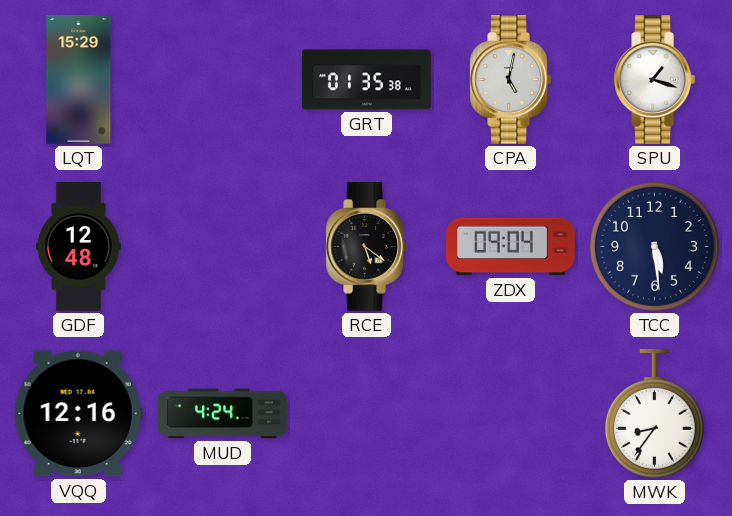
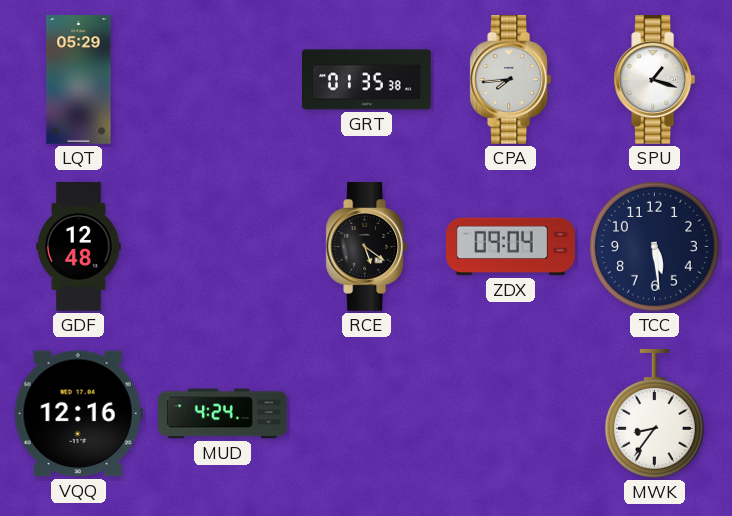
LQT: 15:29 -> 05:29 (79, 80)
CPA: 5:02 -> 7:44 (511, 80)
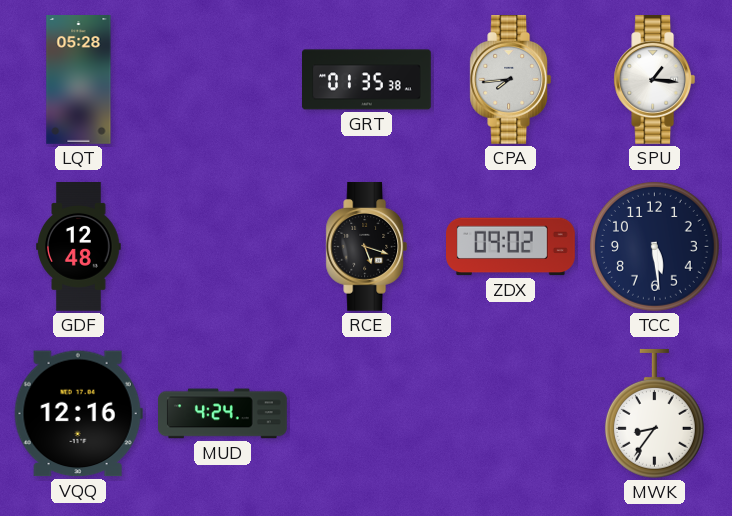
LQT: 05:29 -> 05:28 (79, 80)
SPU: 1:18 -> 1:16 (655, 80)
RCE: 5:21 -> 5:18 (367, 247)
ZDX: 09:04 -> 09:02 (511, 247)
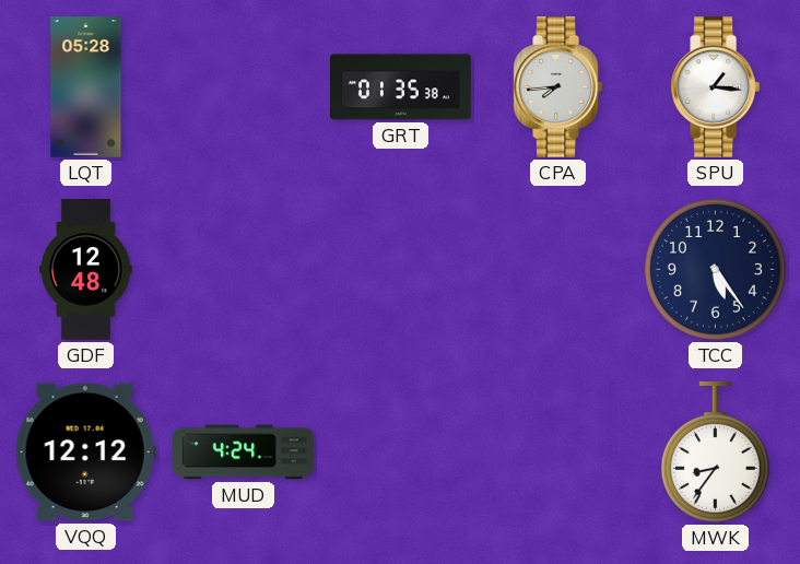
RCE: 5:18 -> none (367, 247)
ZDX: 09:02 -> none (511, 247)
TCC: 5:29 -> 5:24 (715, 269)
VQQ: 12:16 -> 12:12 (85, 453)
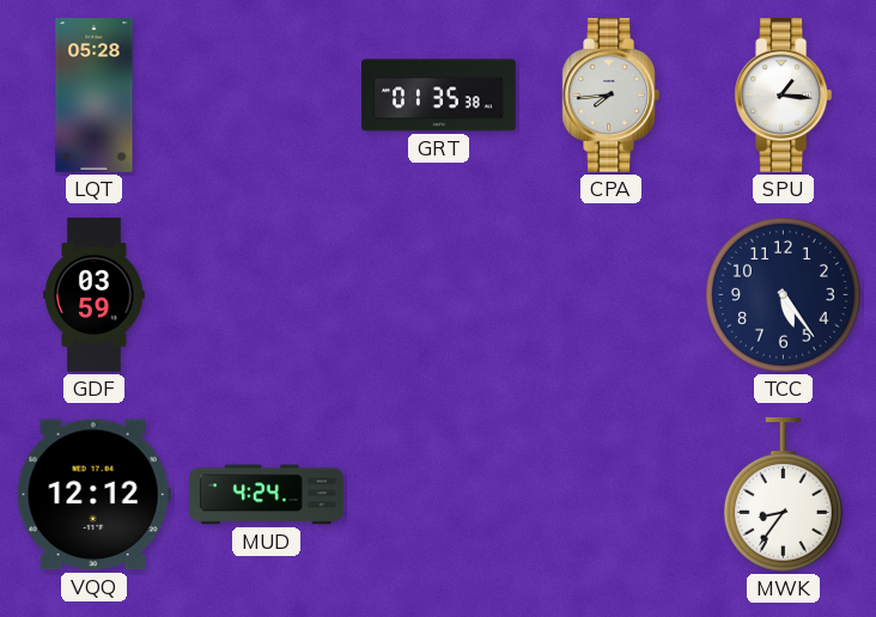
GDF: 12:48 -> 03:59 (95, 295)
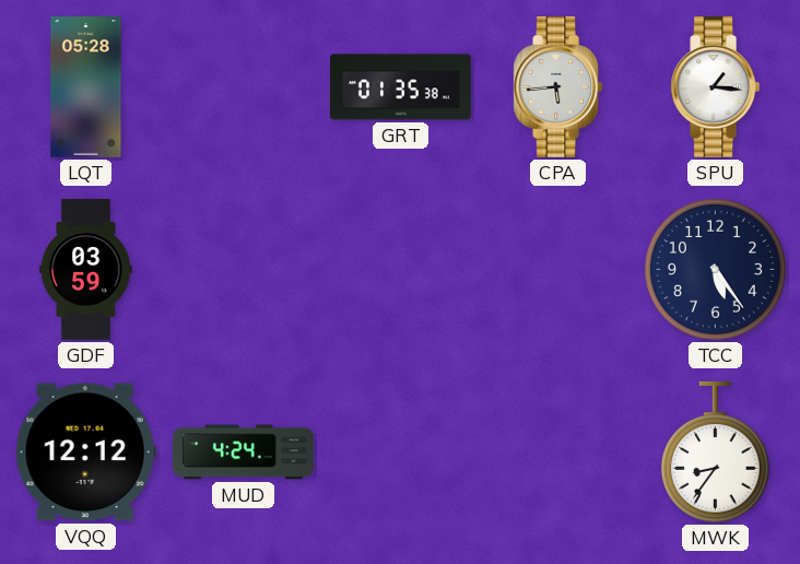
CPA: 7:44 -> 5:44 (558, 87)
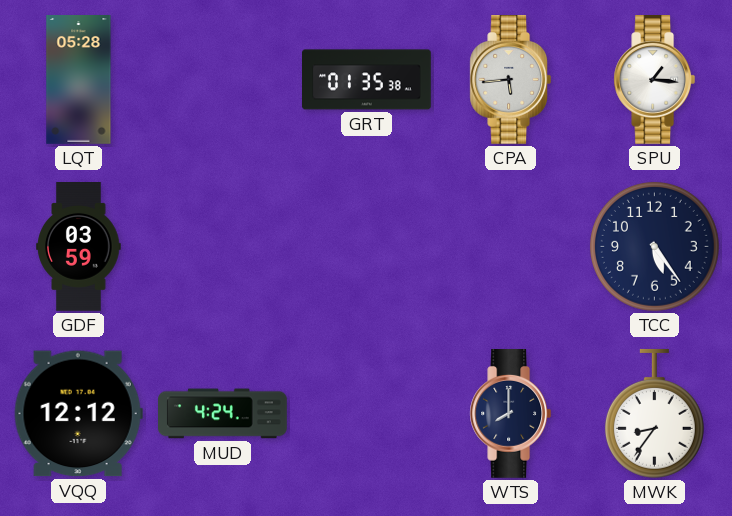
WTS: none -> 8:00 (511, 414)
